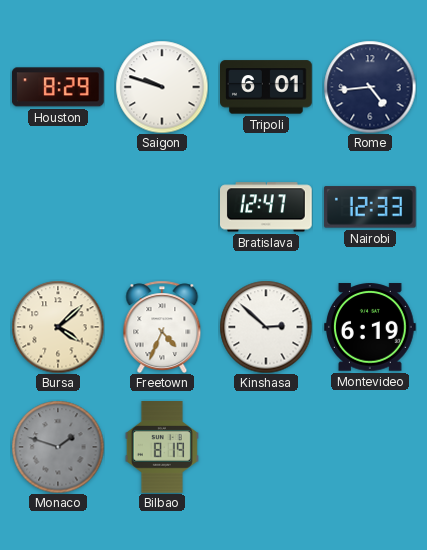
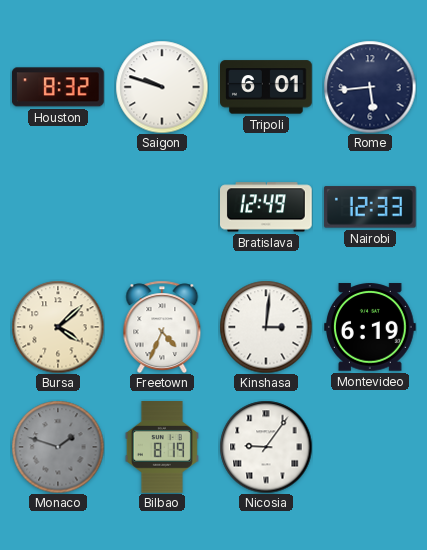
Houston: 8:29 -> 8:32 (58, 87)
Rome: 4:44 -> 5:44 (370, 87)
Bratislava: 12:47 -> 12:49 (267, 207)
Kinshasa: 2:52 -> 3:01 (266, 327)
Nicosia: none -> 9:06 (266, 447)
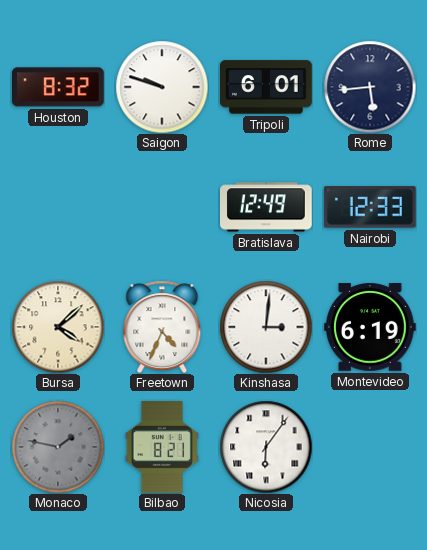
Monaco: 1:48 -> 1:47 (58, 447)
Bilbao: 8:19 -> 8:21 (162, 448)
Nicosia: 9:06 -> 6:06 (266, 447)
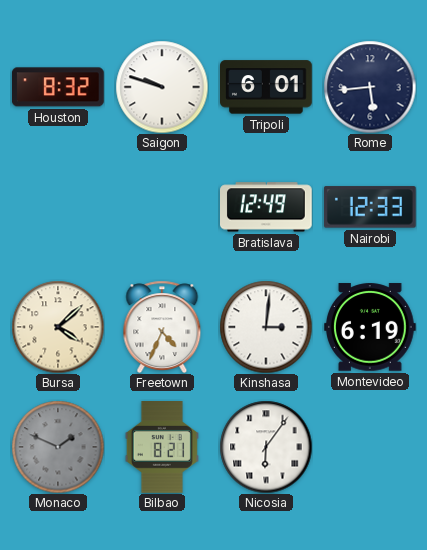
Monaco: 1:47 -> 1:49 (58, 447)
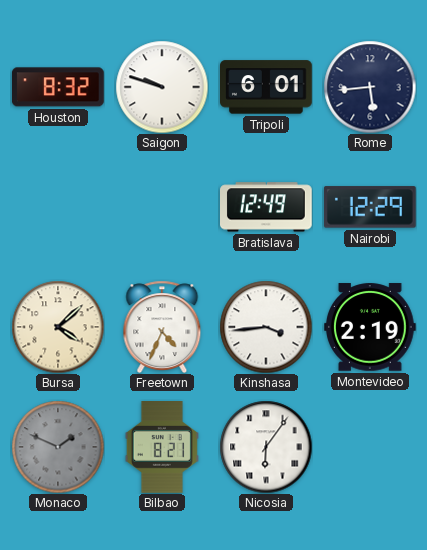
Nairobi: 12:33 -> 12:29 (370, 207)
Kinshasa: 3:01 -> 3:44 (266, 327)
Montevideo: 6:19 -> 2:19 (371, 327)
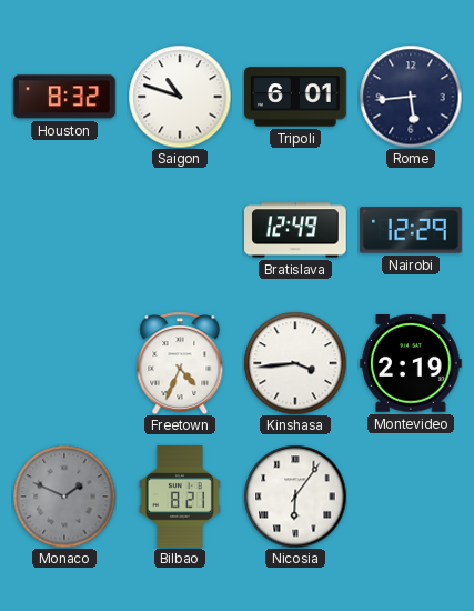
Saigon: 9:48 -> 10:48 (180, 97)
Bursa: 4:08 -> none (58, 327)
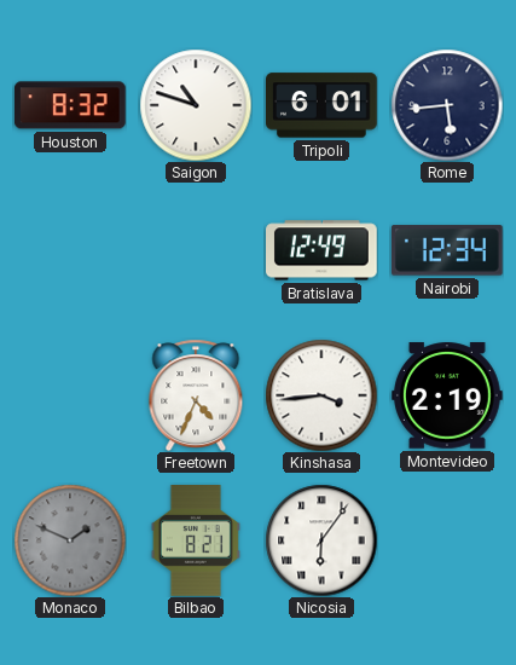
Nairobi: 12:29 -> 12:34 (447, 250)
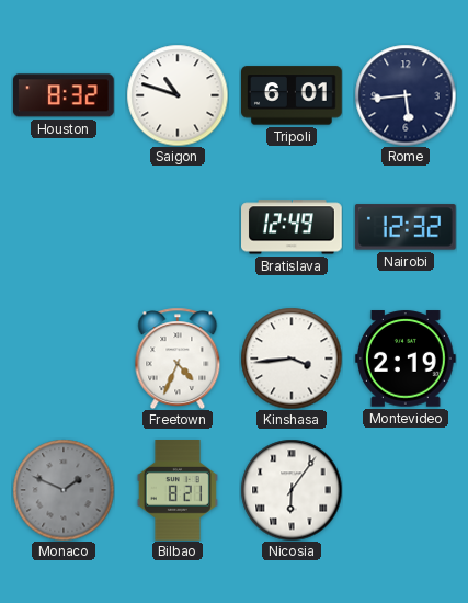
Nairobi: 12:34 -> 12:32 (406, 227)
